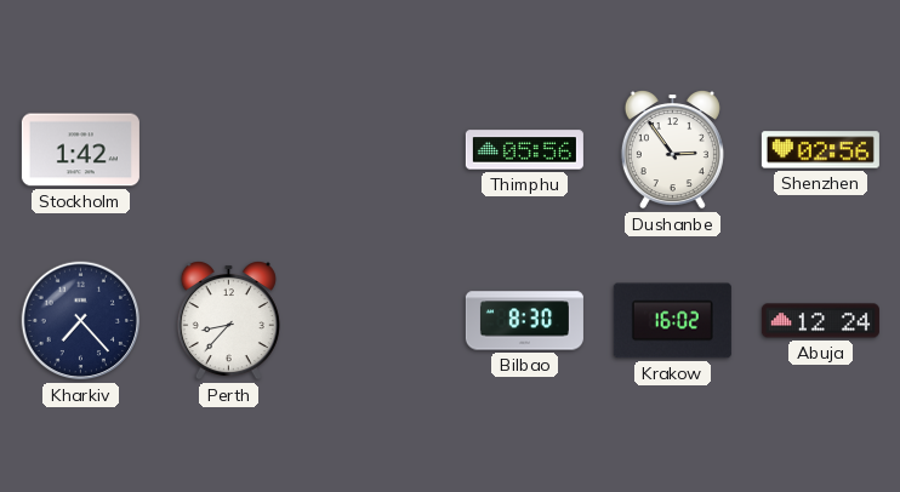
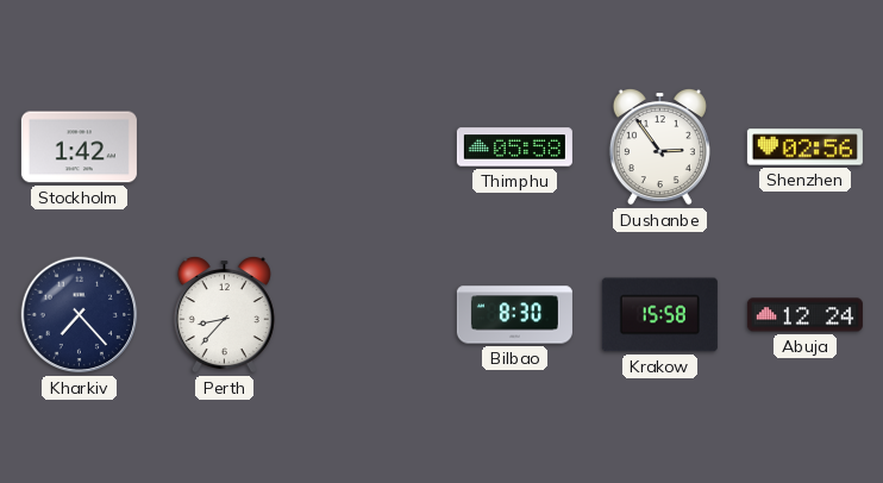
Thimphu: 05:56 -> 05:58 (514, 148)
Krakow: 16:02 -> 15:58 (659, 315)
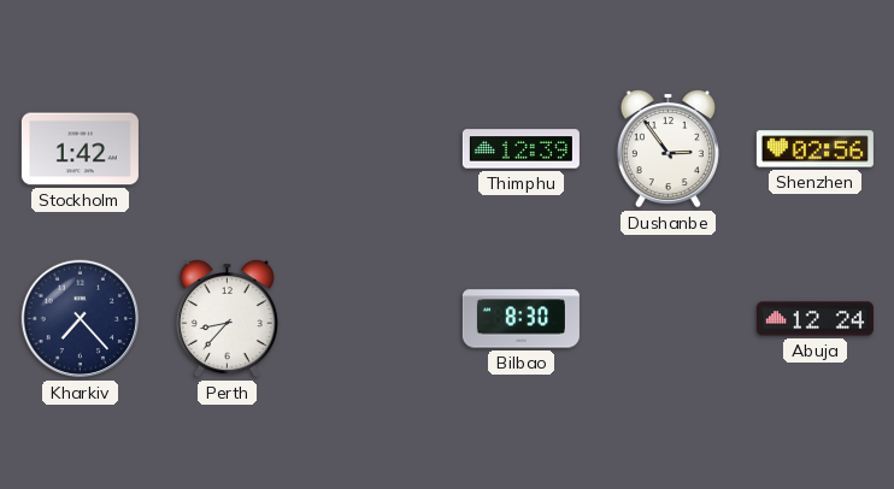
Thimphu: 05:58 -> 12:39 (520, 149)
Krakow: 15:58 -> none (659, 315)
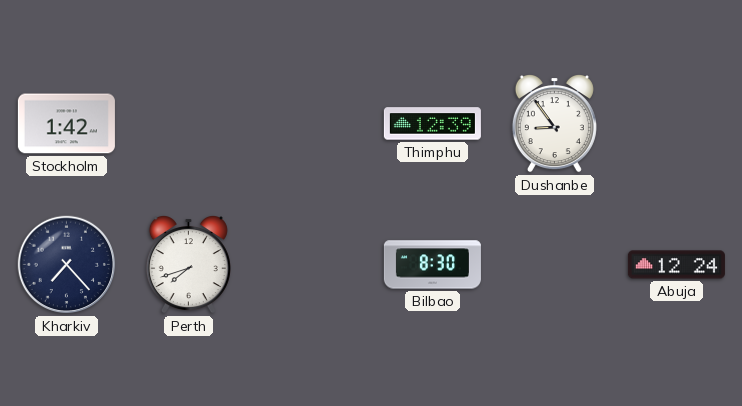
Dushanbe: 2:54 -> 8:54 (554, 124)
Shenzhen: 02:56 -> none (814, 149)
Perth: 8:37 -> 7:42 (188, 265)
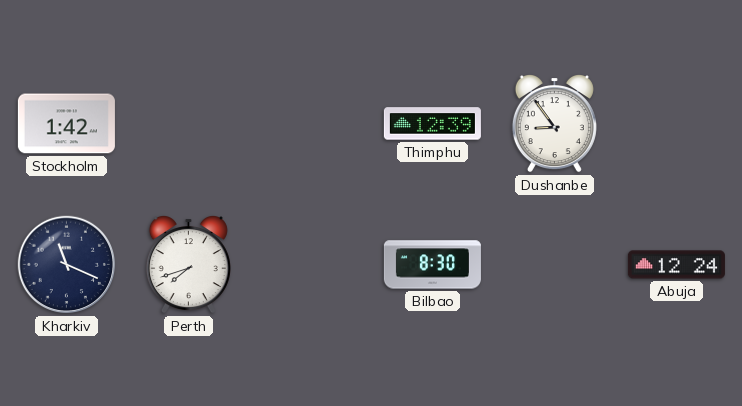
Kharkiv: 7:23 -> 11:19 (67, 265)
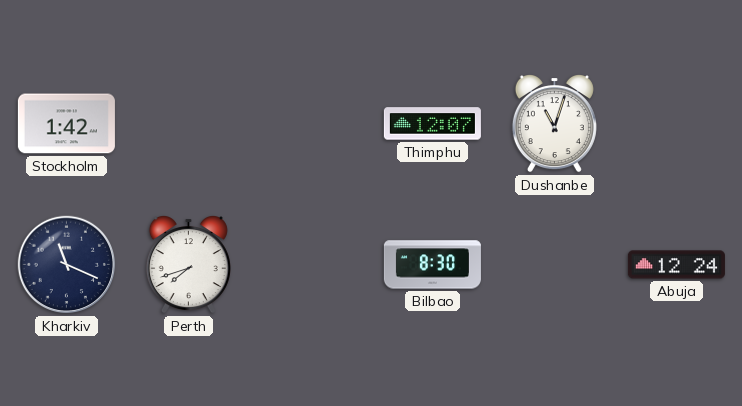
Thimphu: 12:39 -> 12:07 (432, 124)
Dushanbe: 8:54 -> 11:03 (554, 124)
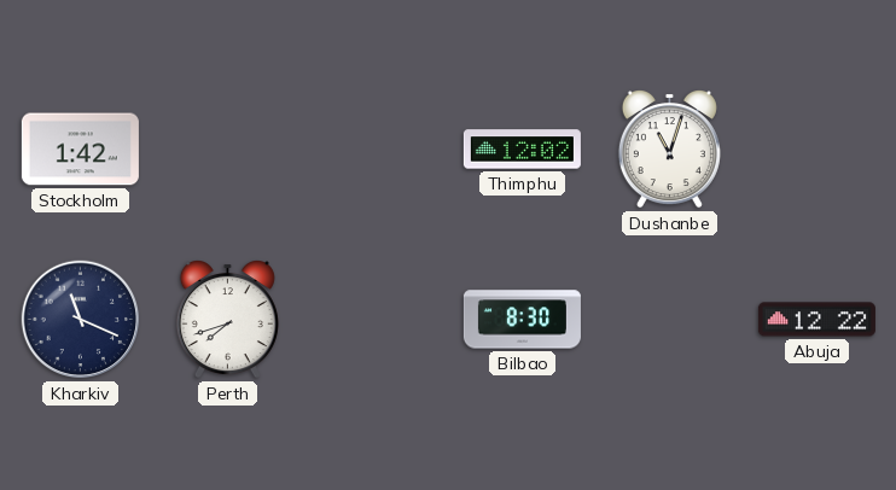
Thimphu: 12:07 -> 12:02 (522, 150)
Abuja: 12:24 -> 12:22 (816, 320)
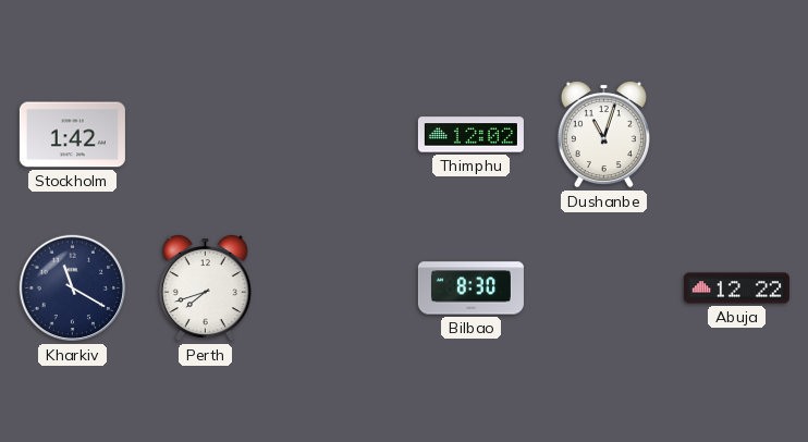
Kharkiv: 11:19 -> 11:20 (73, 288)
